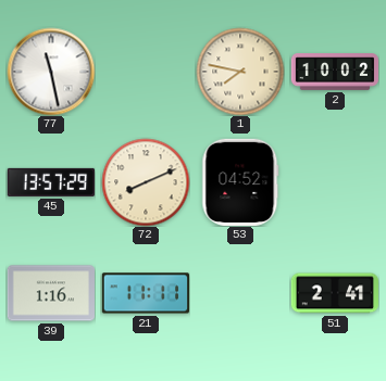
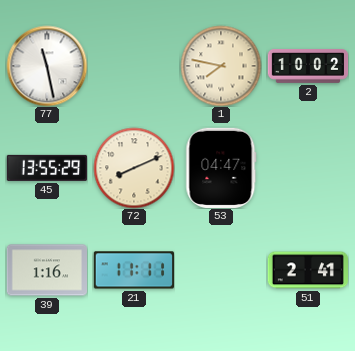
45: 13:57 -> 13:55 (47, 168)
53: 04:52 -> 04:47 (221, 167)
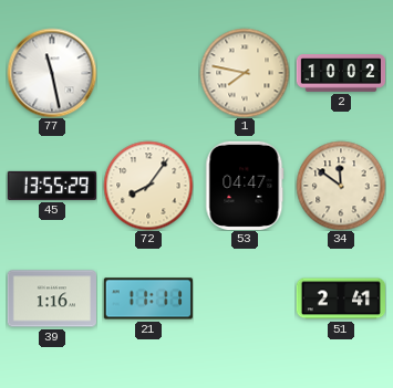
72: 8:11 -> 8:06 (148, 186)
34: none -> 11:51 (341, 186)
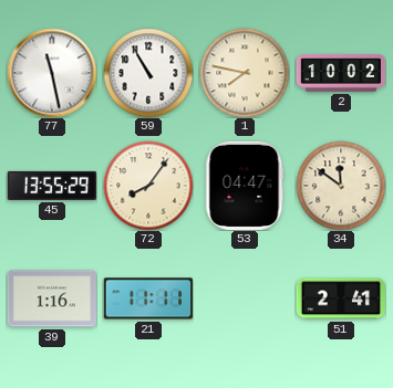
59: none -> 10:55 (148, 73)
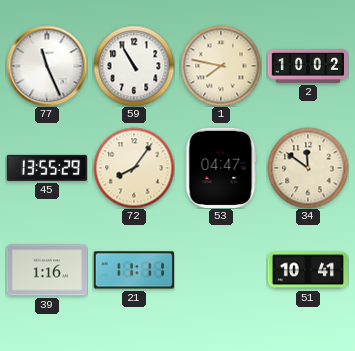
77: 11:28 -> 11:26 (47, 66)
51: 2:41 -> 10:41 (307, 270)
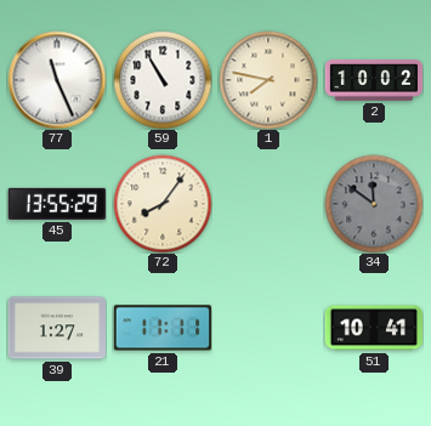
53: 04:47 -> none (221, 167)
34 dial: cream -> grey (374, 204)
39: 1:16 -> 1:27 (56, 328)
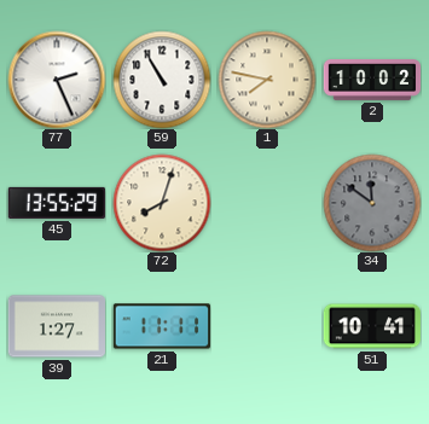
77: 11:26 -> 2:26 (57, 80)
72: 8:06 -> 8:03 (162, 203)
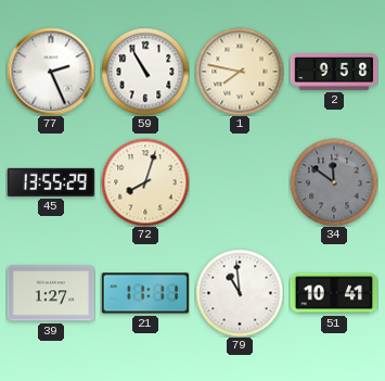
2: 10:02 -> 9:58 (334, 73)
79: none -> 10:59 (240, 293)
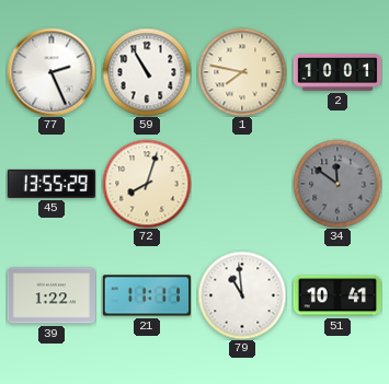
2: 9:58 -> 10:01 (337, 73)
39: 1:27 -> 1:22 (50, 295)
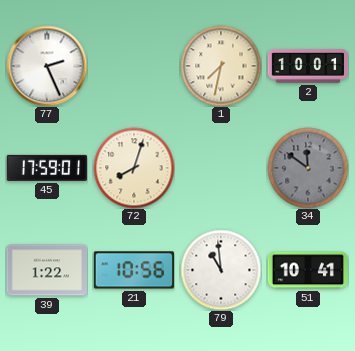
59: 10:55 -> none (147, 72)
1: 7:47 -> 7:32 (221, 66)
45: 13:55 -> 17:59 (47, 168)
21: 11:11 -> 10:56 (133, 270)
